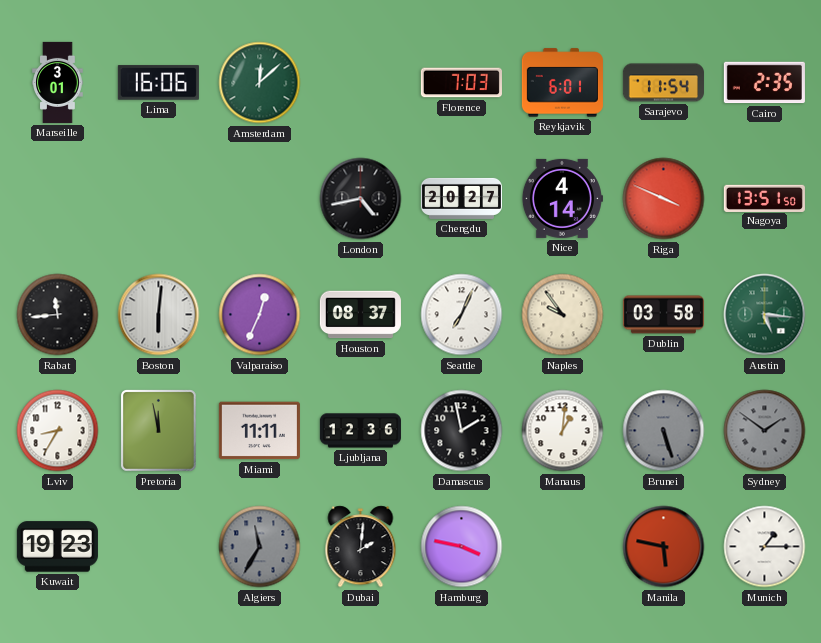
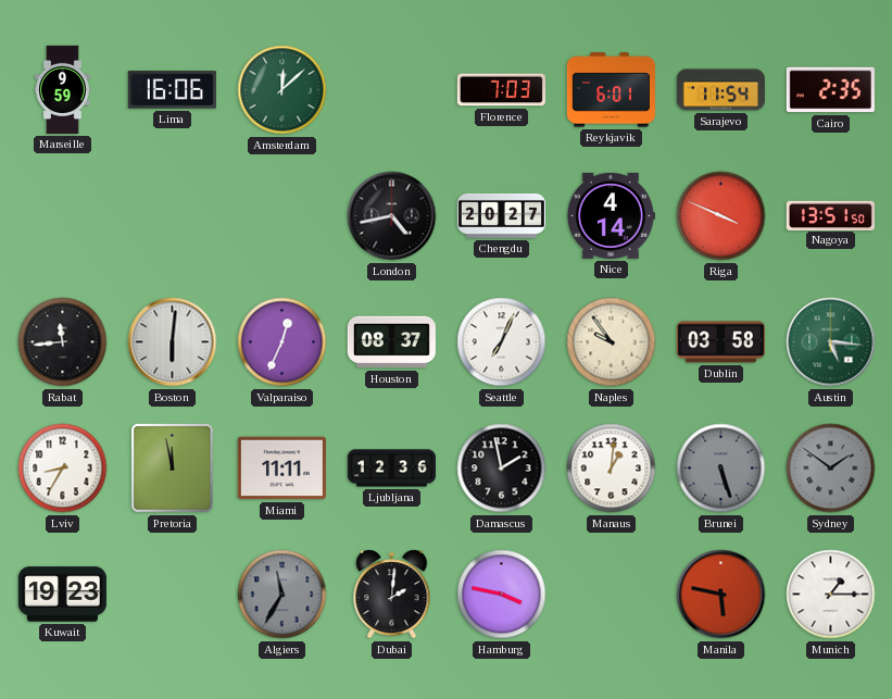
Marseille: 3:01 -> 9:59 (63, 89)
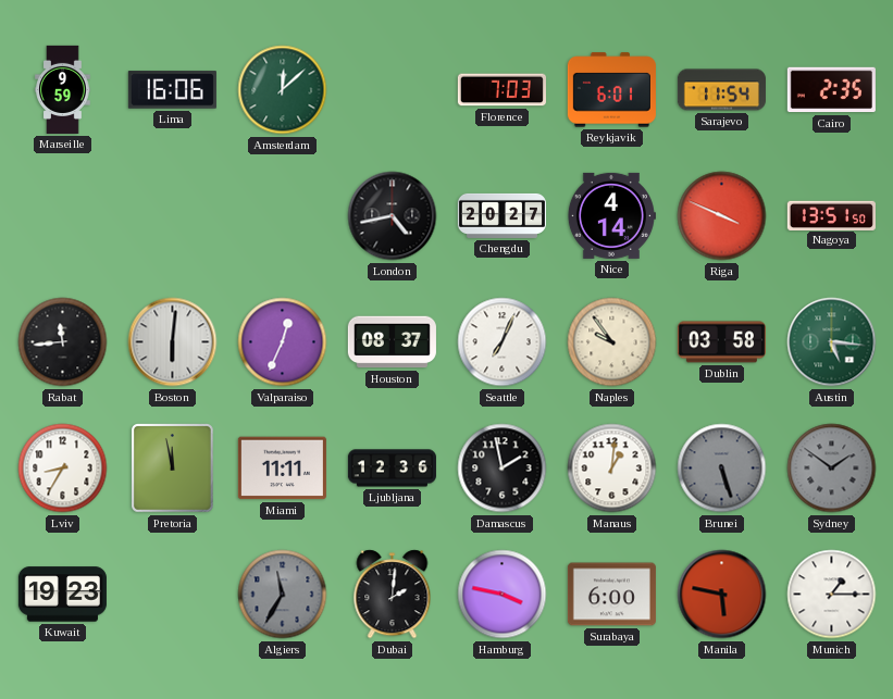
Surabaya: none -> 6:00 (611, 595)
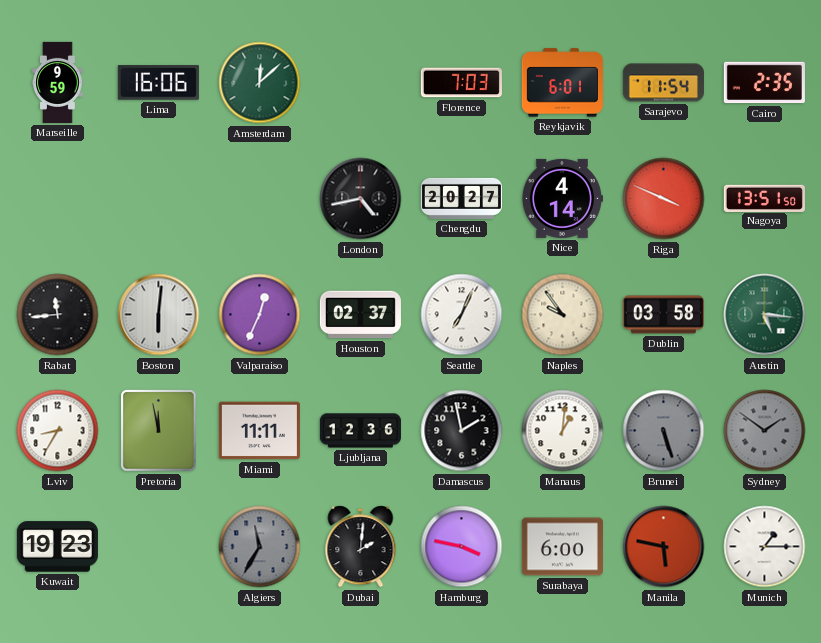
Houston: 08:37 -> 02:37 (360, 315)
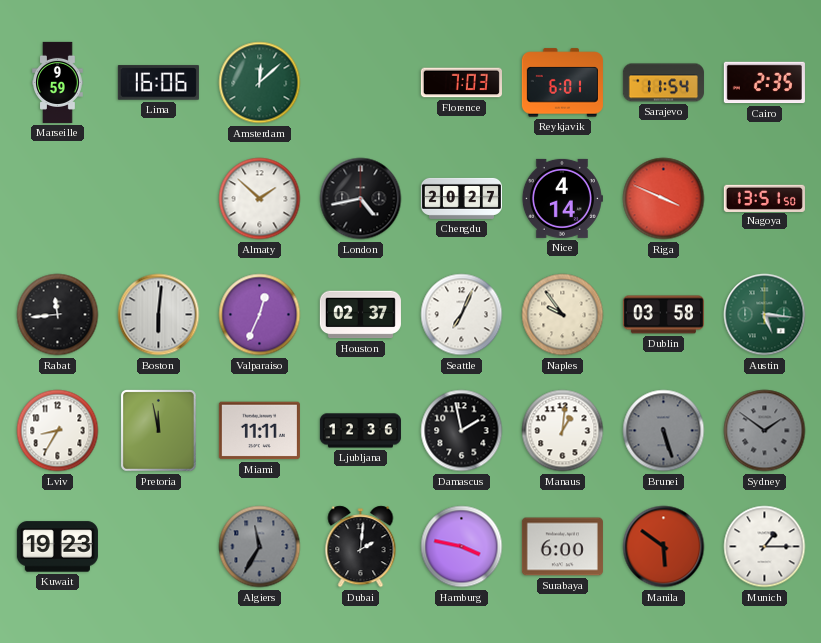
Almaty: none -> 1:52 (260, 199)
Manila: 5:47 -> 5:51 (664, 547)
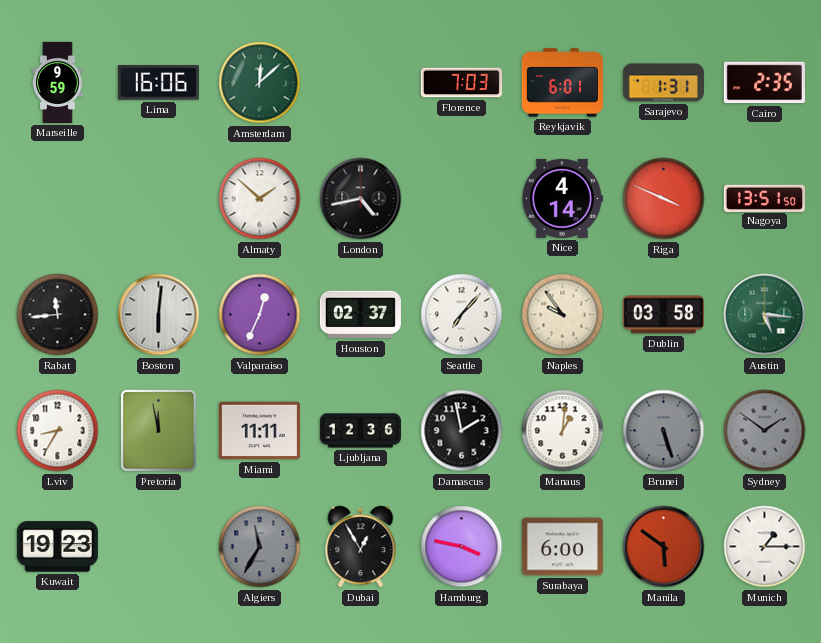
Sarajevo: 11:54 -> 1:31 (663, 83)
Chengdu: 20:27 -> none (461, 198)
Seattle: 7:04 -> 7:07 (462, 315)
Dubai: 2:01 -> 12:55 (361, 547)
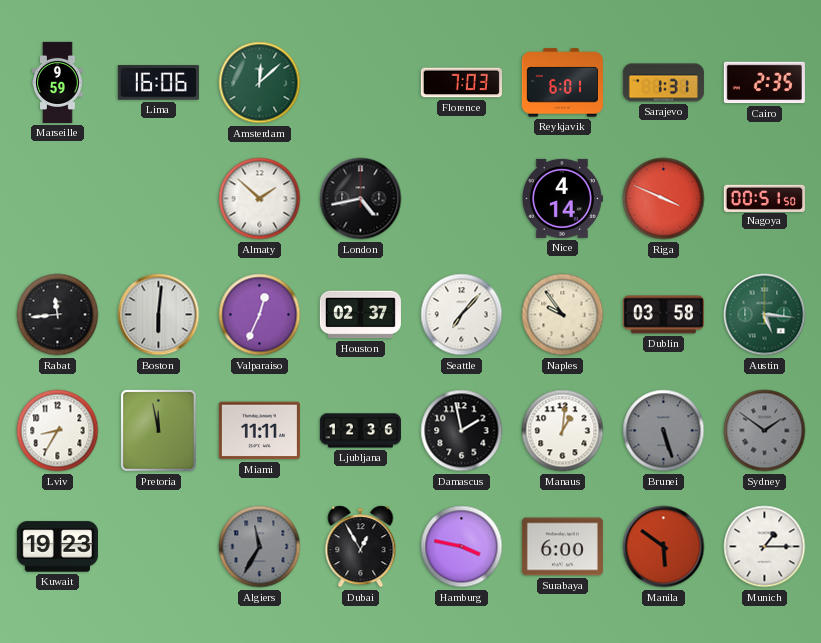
Nagoya: 13:51 -> 00:51 (764, 198)
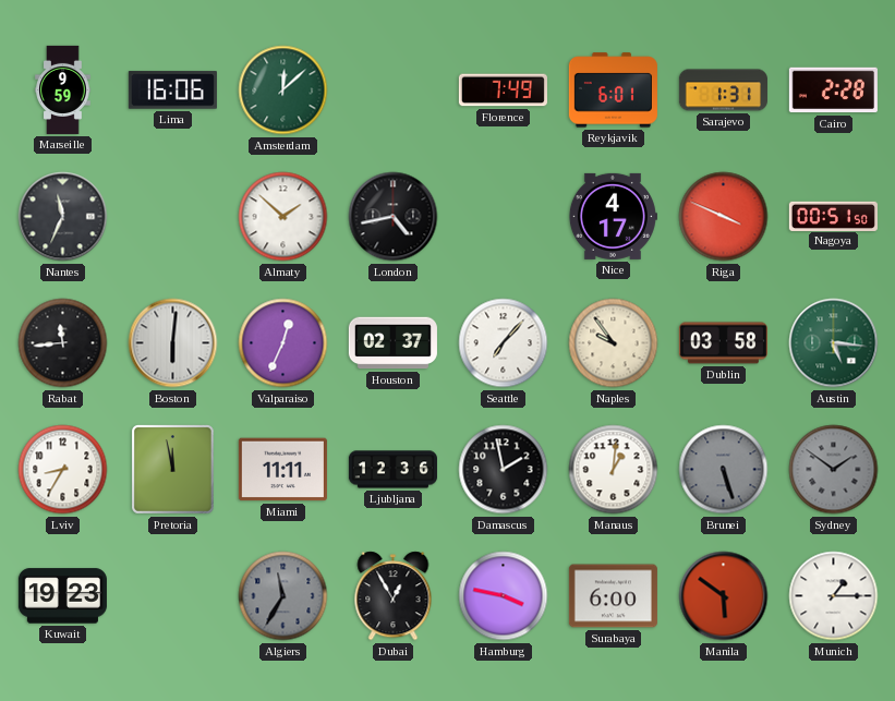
Florence: 7:03 -> 7:49 (503, 90)
Cairo: 2:35 -> 2:28 (833, 90)
Nantes: none -> 11:34 (63, 217)
Nice: 4:14 -> 4:17 (613, 216)
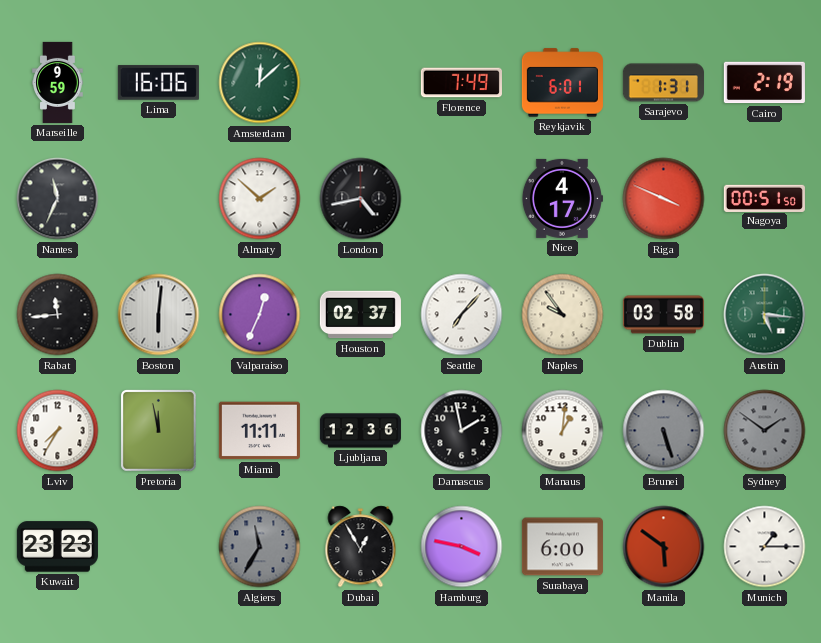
Cairo: 2:28 -> 2:19 (764, 83)
Lviv: 8:35 -> 7:35 (58, 431)
Kuwait: 19:23 -> 23:23 (57, 547)
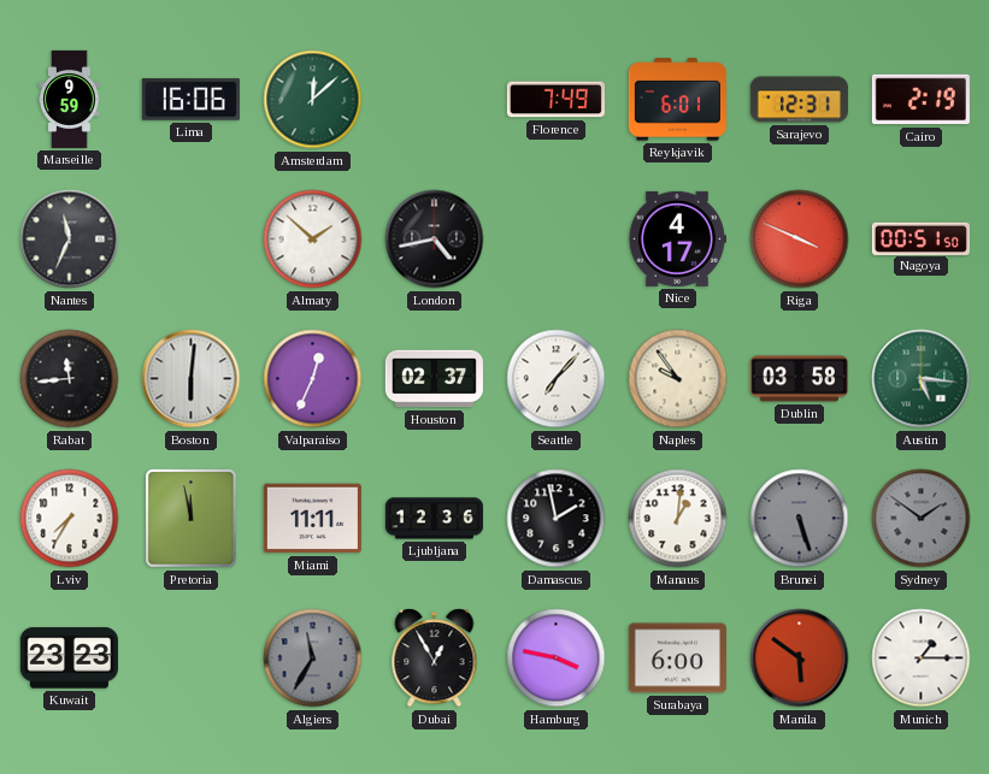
Sarajevo: 1:31 -> 12:31 (799, 100)
